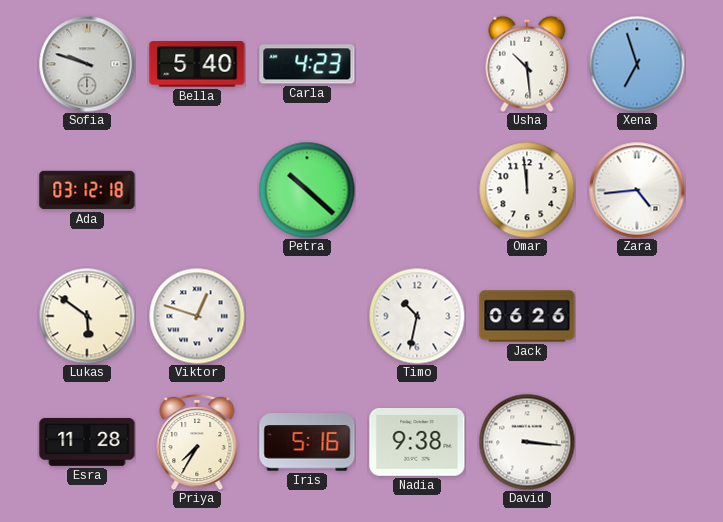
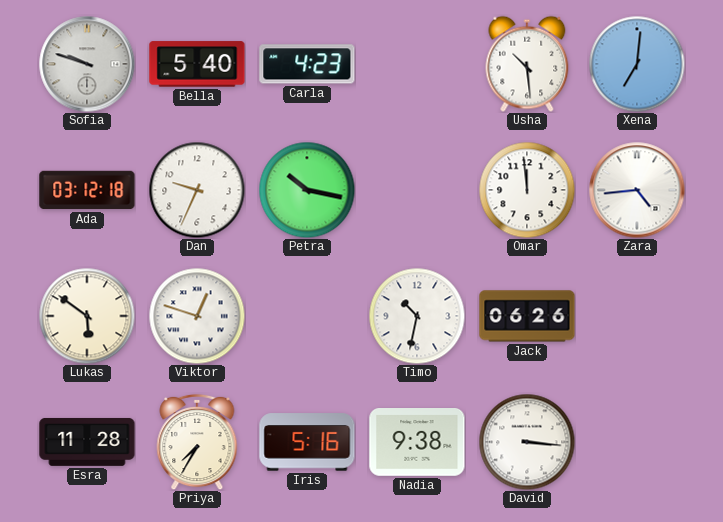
Xena: 6:57 -> 7:01 (637, 64)
Dan: none -> 9:34 (197, 190)
Petra: 10:22 -> 10:17 (307, 190)
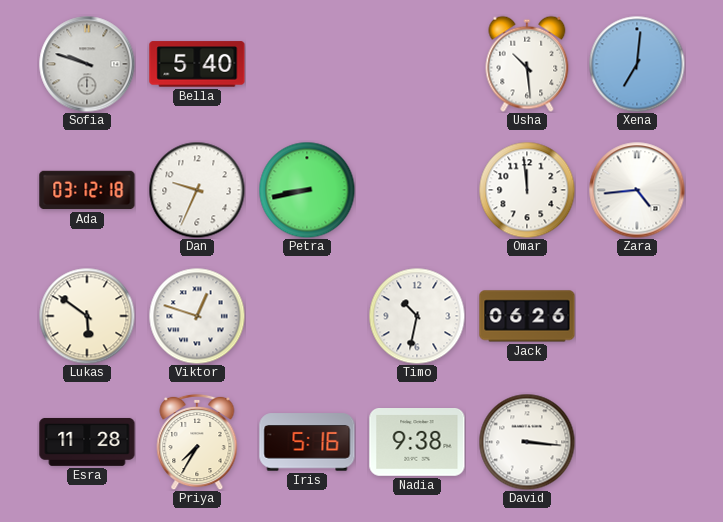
Carla: 4:23 -> none (307, 64)
Petra: 10:17 -> 8:43 (307, 190)
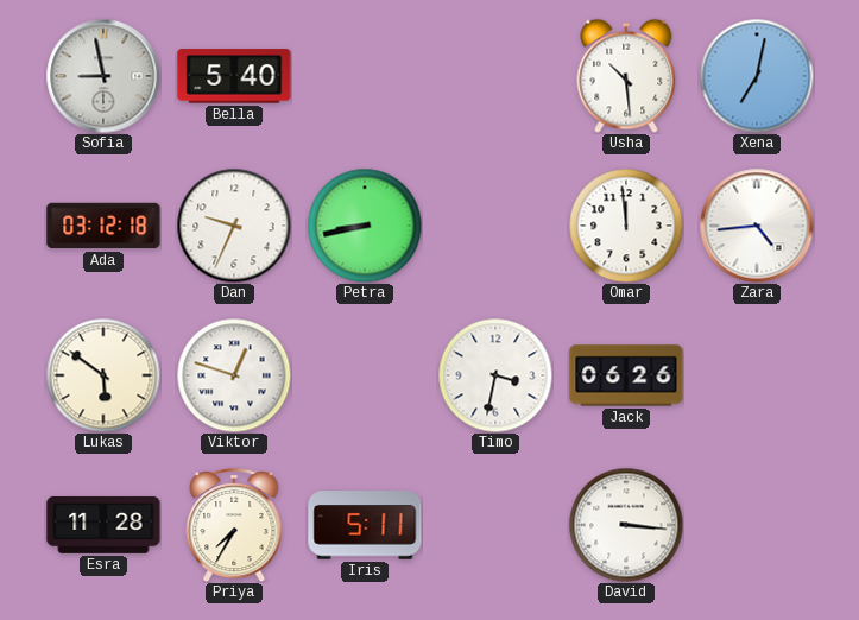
Sofia: 9:48 -> 8:58 (103, 76)
Xena: 7:01 -> 7:02 (757, 76)
Timo: 10:32 -> 3:32 (495, 375)
Iris: 5:16 -> 5:11 (365, 525)
Nadia: 9:38 -> none (417, 443)
